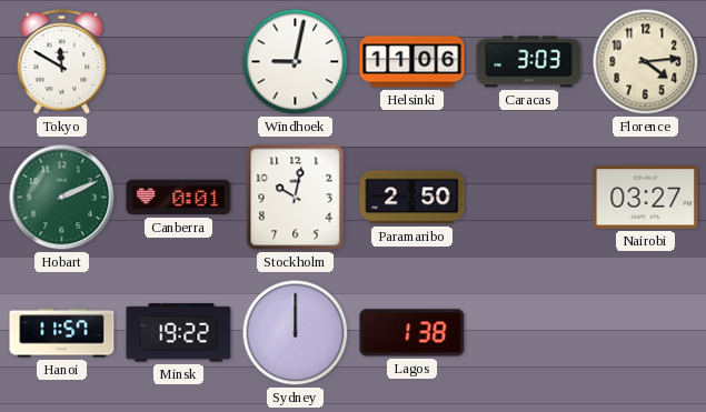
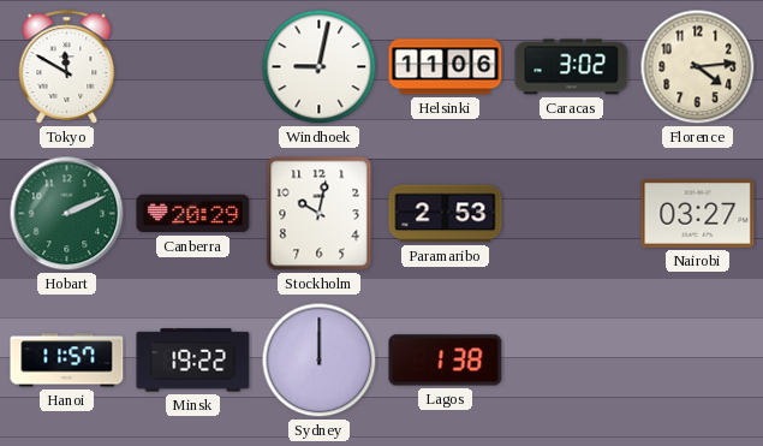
Caracas: 3:03 -> 3:02 (572, 67)
Canberra: 0:01 -> 20:29 (193, 214)
Paramaribo: 2:50 -> 2:53 (446, 214)
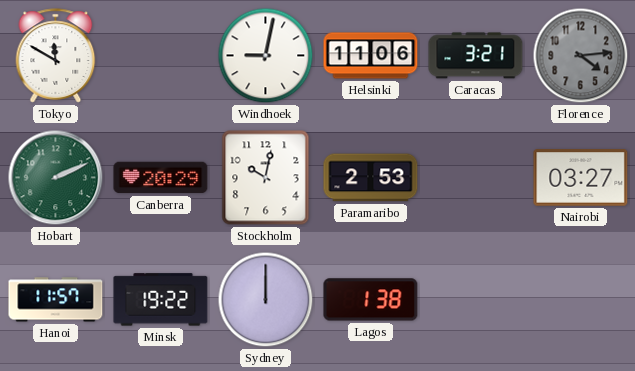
Caracas: 3:02 -> 3:21 (476, 56)
Florence dial: cream -> grey (581, 56)
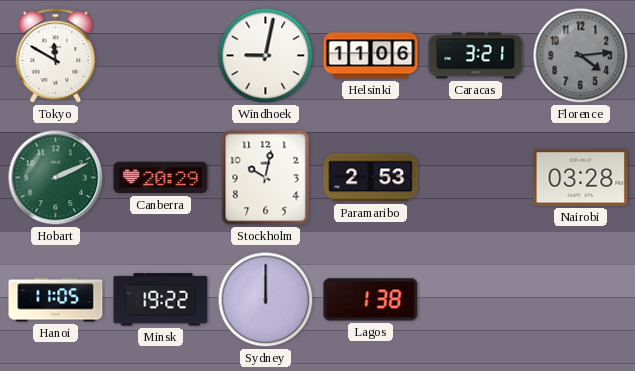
Nairobi: 03:27 -> 03:28 (581, 178)
Hanoi: 11:57 -> 11:05 (56, 300)
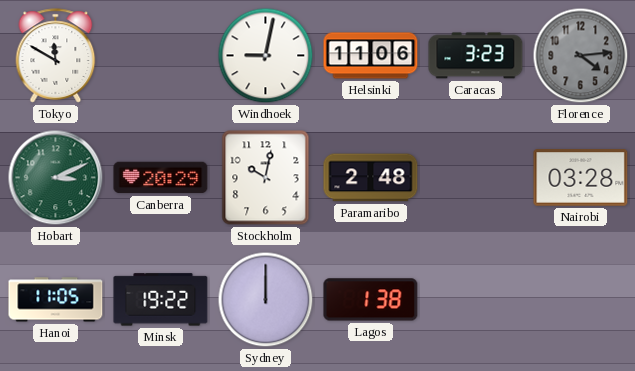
Caracas: 3:21 -> 3:23 (476, 56)
Hobart: 2:11 -> 3:11 (56, 178)
Paramaribo: 2:53 -> 2:48 (371, 178)
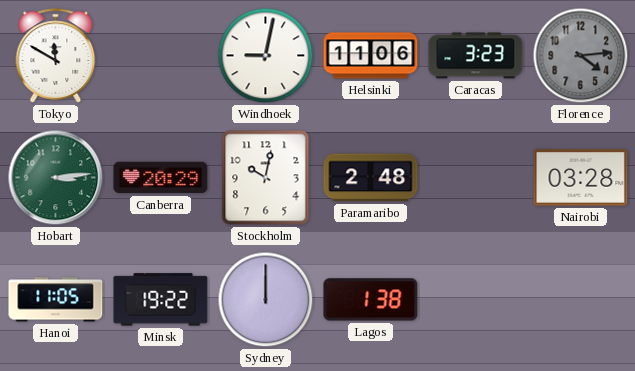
Hobart: 3:11 -> 3:14 (56, 178)
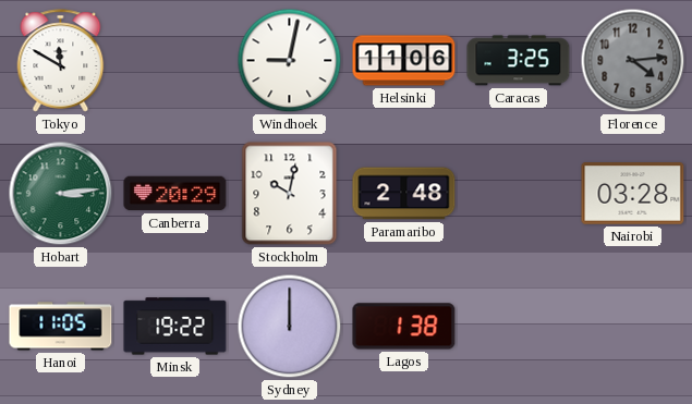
Caracas: 3:23 -> 3:25 (519, 61)
